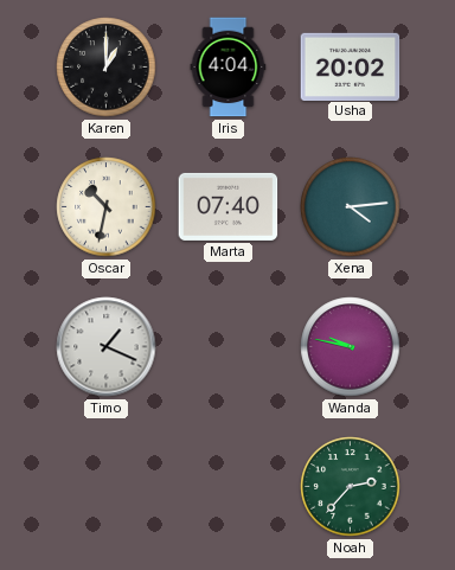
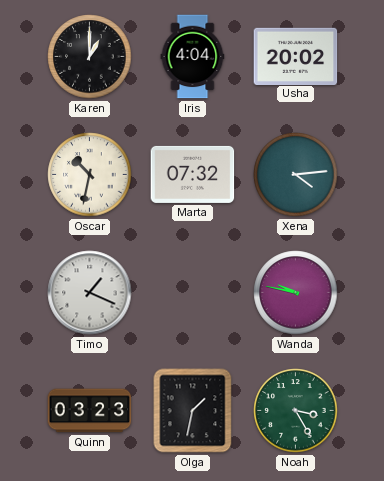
Marta: 07:40 -> 07:32 (193, 174)
Quinn: none -> 03:23 (90, 411)
Olga: none -> 1:32 (193, 411)
Noah: 2:37 -> 3:25 (296, 411)
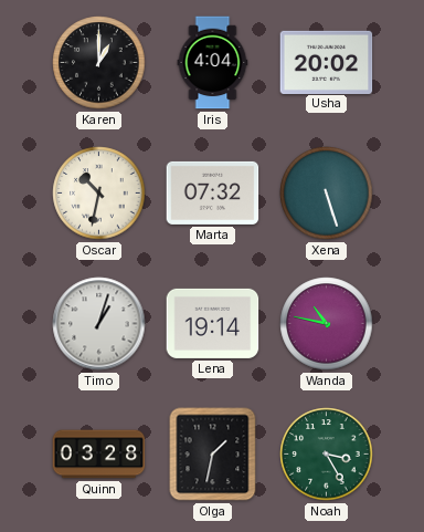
Xena: 4:14 -> 5:27 (327, 194)
Timo: 1:19 -> 1:03 (99, 324)
Lena: none -> 19:14 (213, 323)
Wanda: 9:47 -> 10:47 (327, 324)
Quinn: 03:23 -> 03:28 (99, 455)
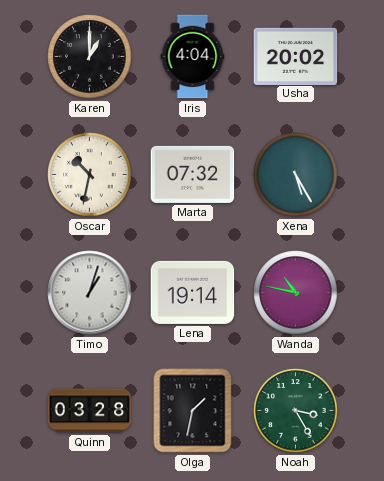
Xena: 5:27 -> 5:25 (296, 175)
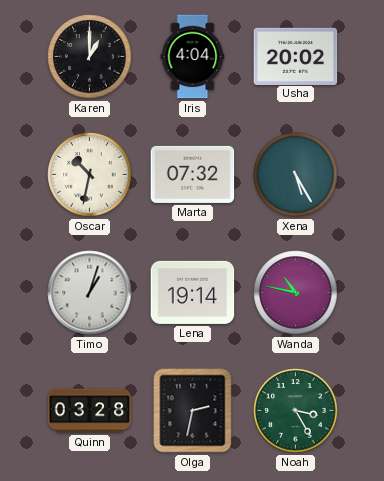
Olga: 1:32 -> 2:32 (193, 411)
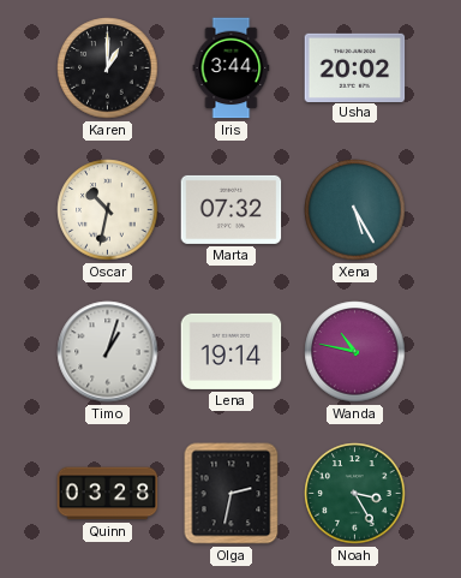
Iris: 4:04 -> 3:44 (232, 68)
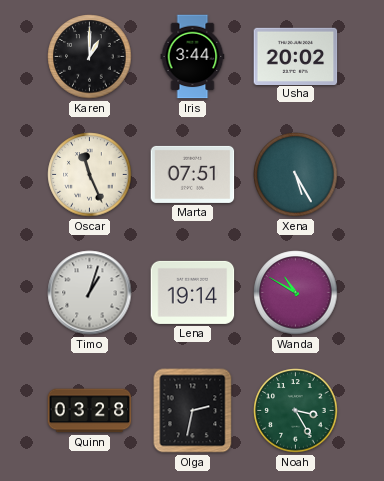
Oscar: 10:32 -> 11:26 (90, 175)
Marta: 07:32 -> 07:51 (193, 174)
Wanda: 10:47 -> 10:50 (296, 293)
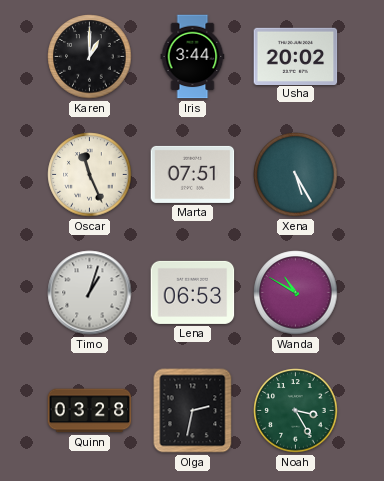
Lena: 19:14 -> 06:53 (193, 292)
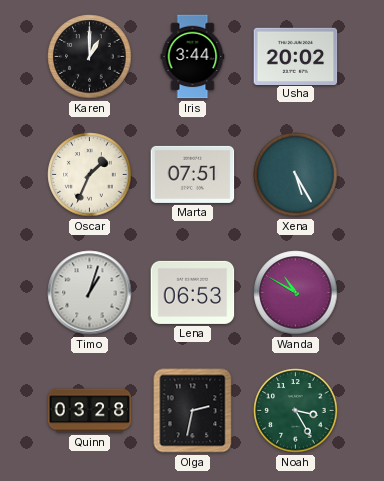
Oscar: 11:26 -> 1:34 (90, 175)
